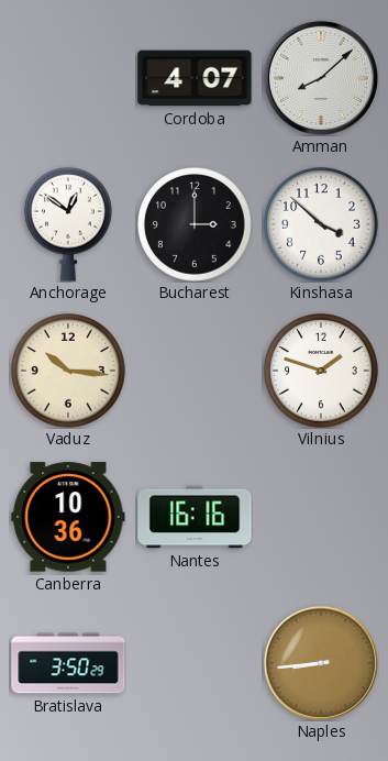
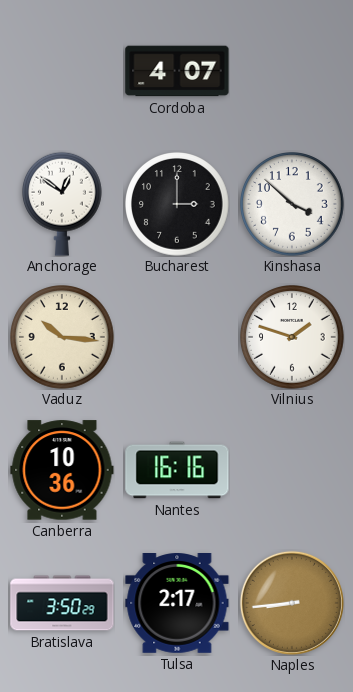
Amman: 8:08 -> none (321, 78)
Tulsa: none -> 2:17 (177, 604)
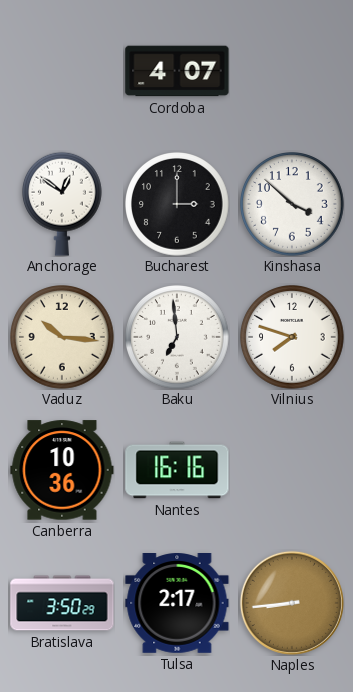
Baku: none -> 6:59 (178, 338)
Vilnius: 1:48 -> 7:48 (293, 338)
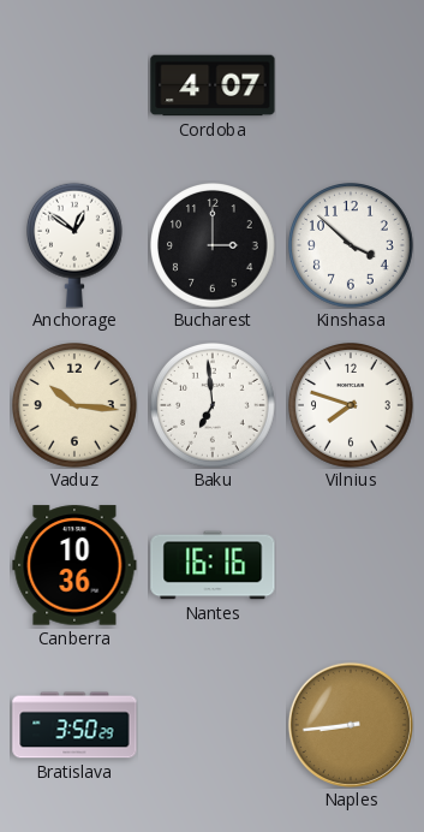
Tulsa: 2:17 -> none (177, 604)
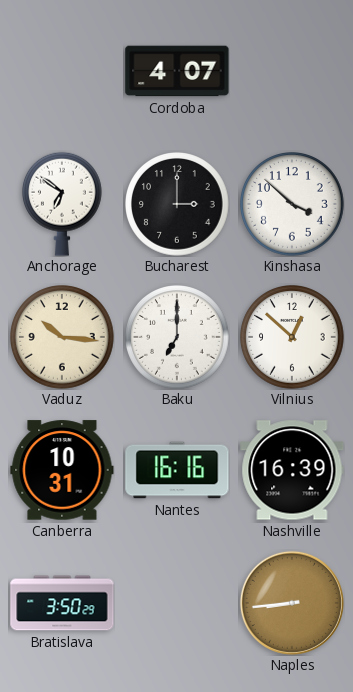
Anchorage: 12:51 -> 6:51 (63, 204)
Baku: 6:59 -> 7:00 (178, 338)
Vilnius: 7:48 -> 12:52 (293, 338)
Canberra: 10:36 -> 10:31 (62, 470)
Nashville: none -> 16:39 (292, 470)
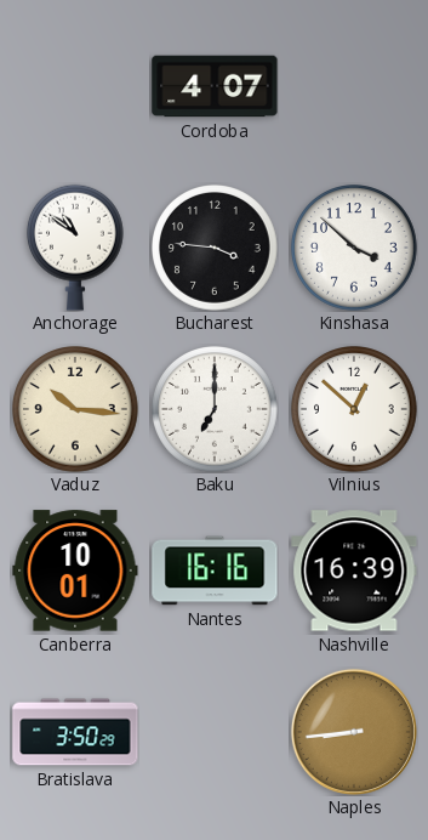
Anchorage: 6:51 -> 10:51 (76, 248)
Bucharest: 3:00 -> 3:46 (216, 249)
Canberra: 10:31 -> 10:01 (75, 571)
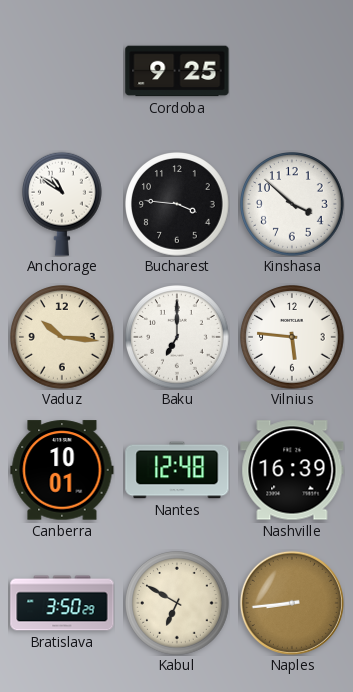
Cordoba: 4:07 -> 9:25 (177, 71)
Vilnius: 12:52 -> 5:46 (293, 338)
Nantes: 16:16 -> 12:48 (177, 470)
Kabul: none -> 6:50 (178, 604)
